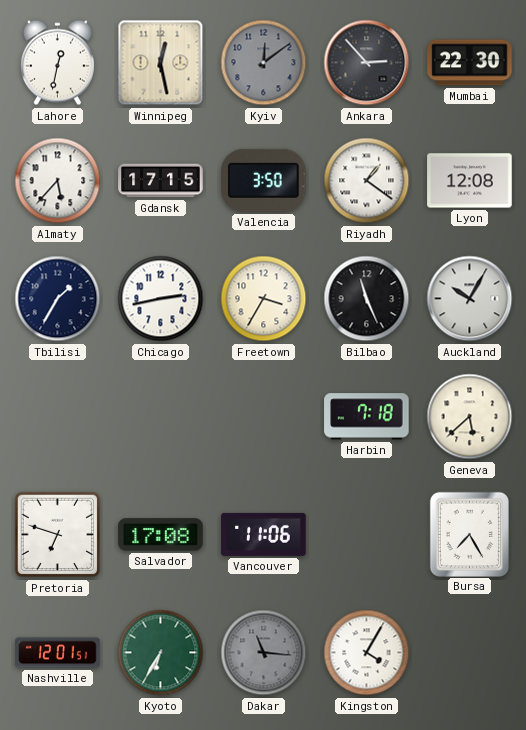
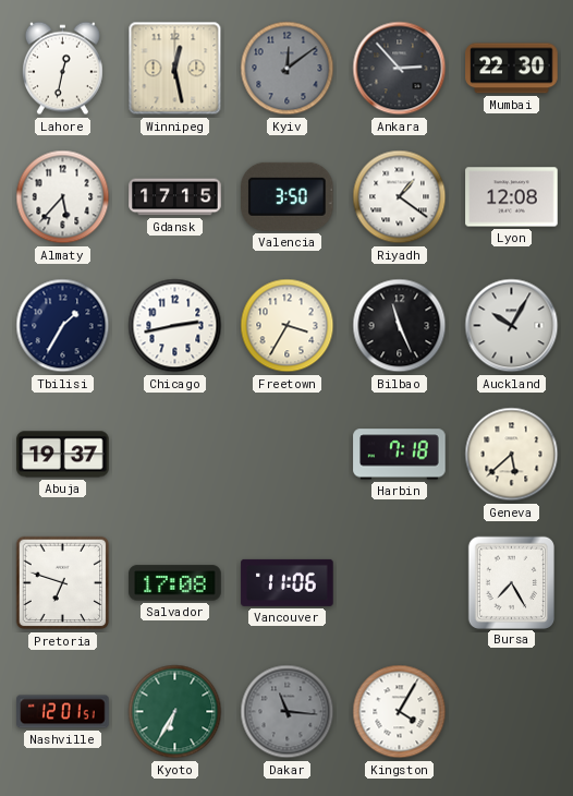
Abuja: none -> 19:37 (63, 455)
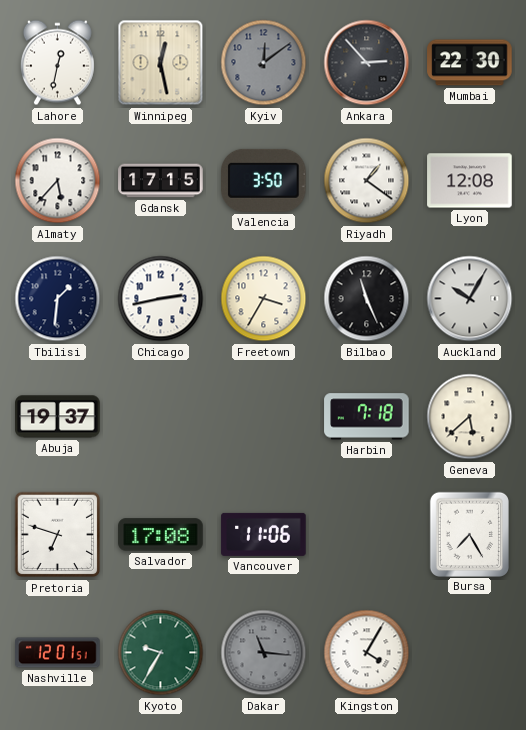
Tbilisi: 1:35 -> 1:31 (58, 299)
Kyoto: 6:35 -> 9:35 (161, 653)
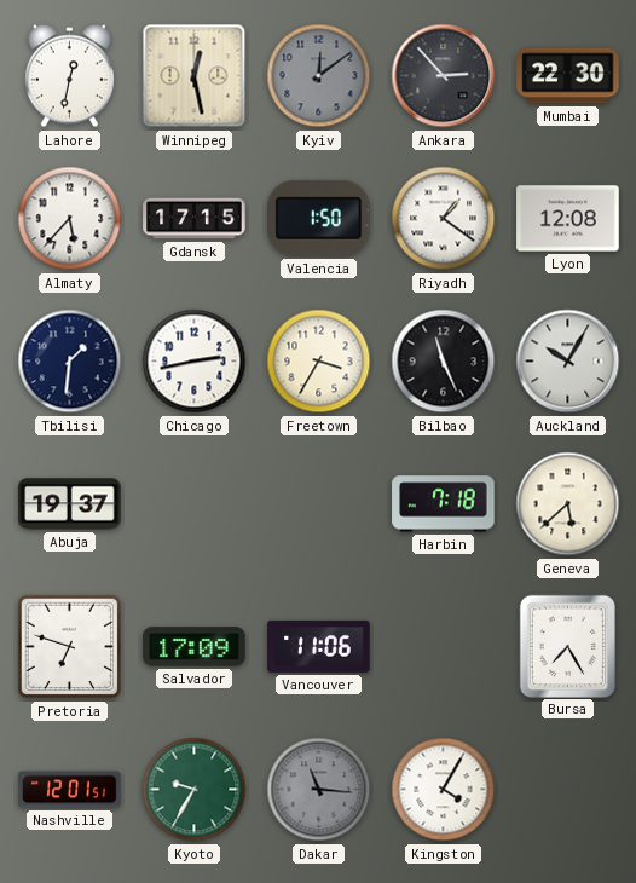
Valencia: 3:50 -> 1:50 (319, 218)
Salvador: 17:08 -> 17:09 (195, 647)
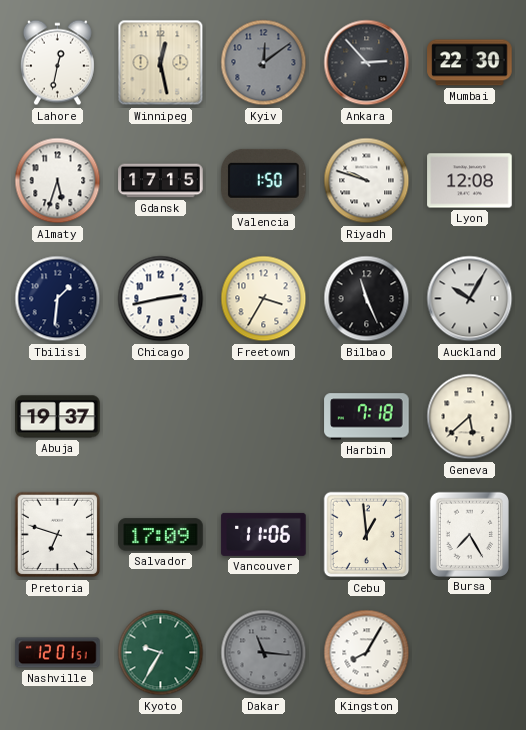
Almaty: 5:37 -> 5:33 (58, 181)
Riyadh: 1:21 -> 9:48 (367, 181)
Cebu: none -> 12:59 (367, 535)
Kingston: 4:05 -> 8:05 (367, 653)
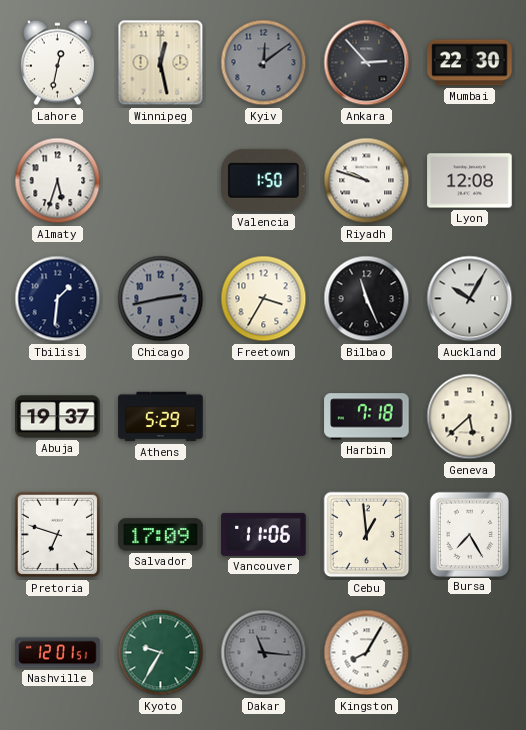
Gdansk: 17:15 -> none (161, 181)
Chicago dial: white -> grey (161, 299)
Athens: none -> 5:29 (161, 417)
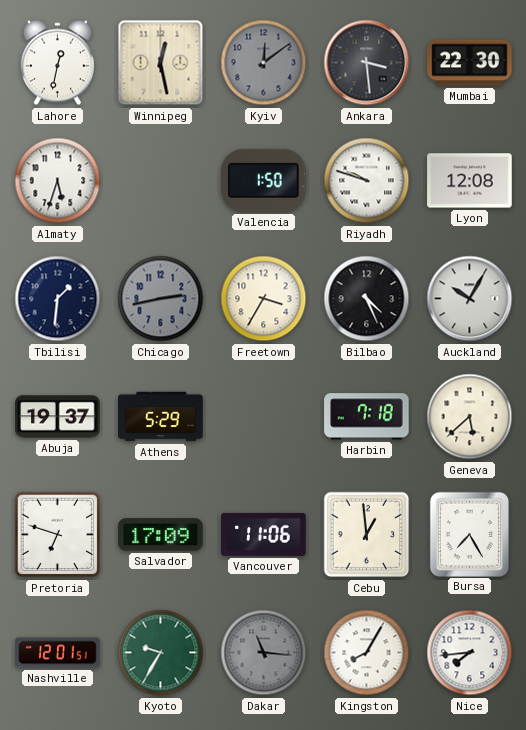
Ankara: 2:53 -> 3:29 (367, 63)
Bilbao: 11:26 -> 4:26 (367, 299)
Nice: none -> 7:44 (470, 653)
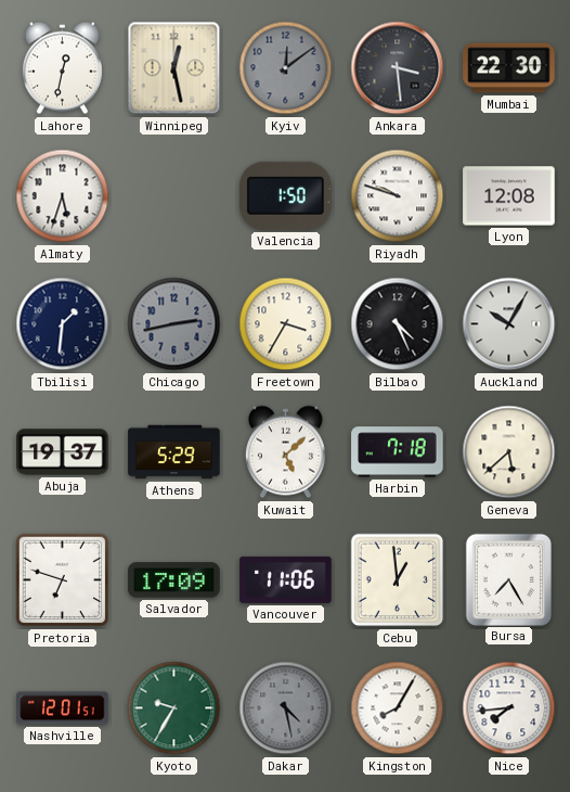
Kuwait: none -> 5:08 (285, 452)
Dakar: 11:16 -> 4:28 (286, 708)
